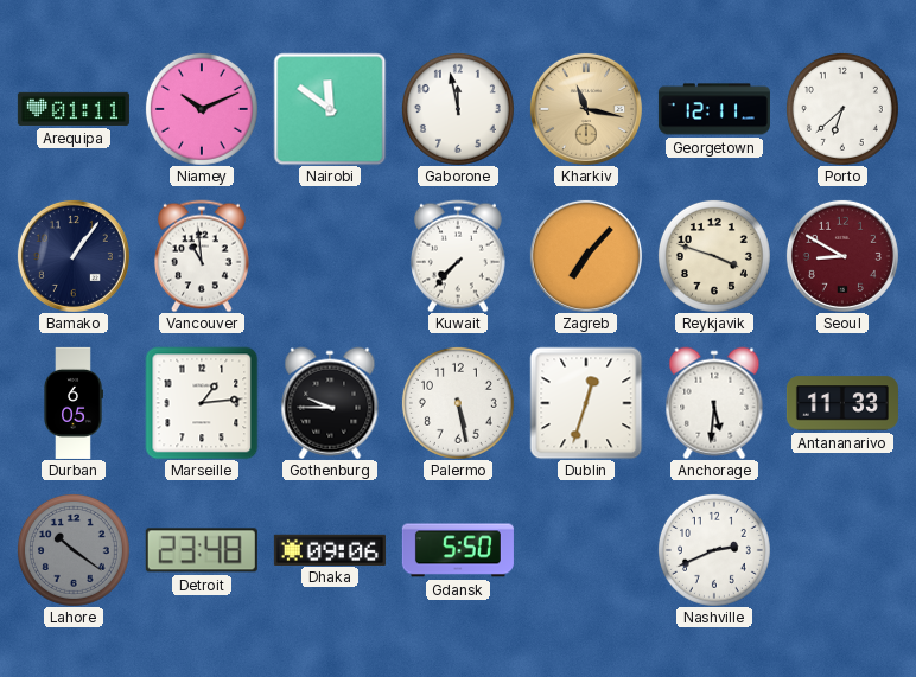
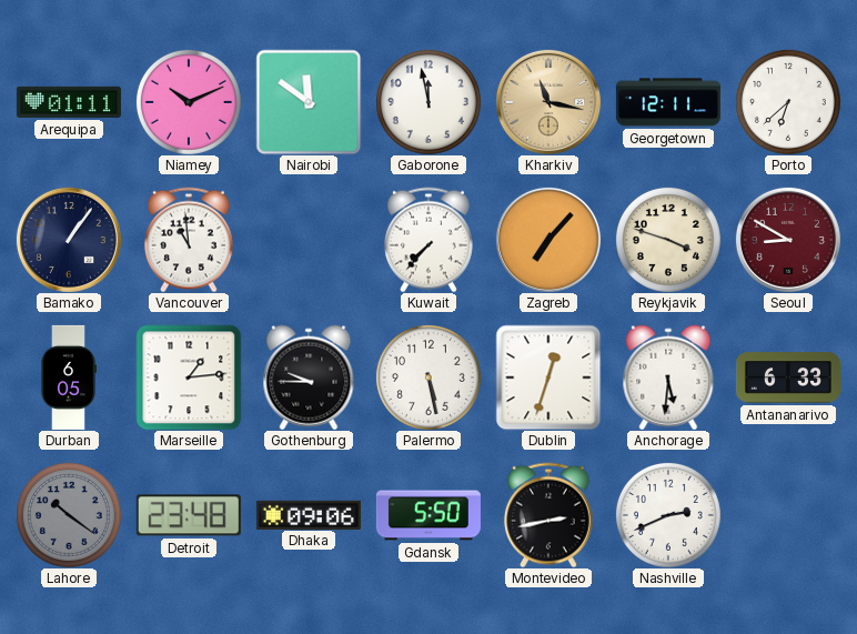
Antananarivo: 11:33 -> 6:33 (788, 378)
Montevideo: none -> 2:43 (548, 515)
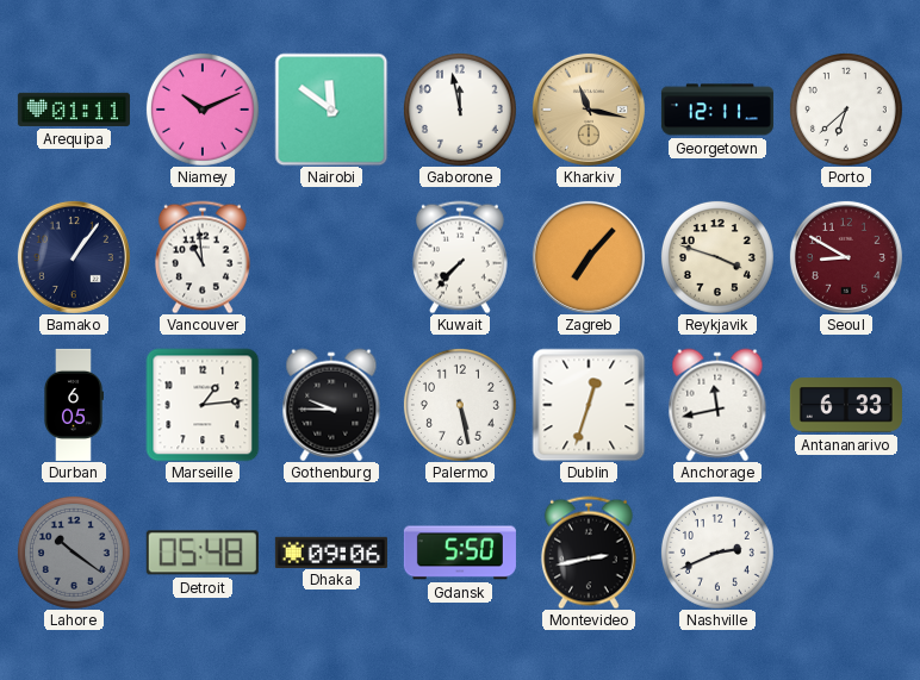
Anchorage: 5:31 -> 11:43 (717, 405)
Detroit: 23:48 -> 05:48 (203, 553)
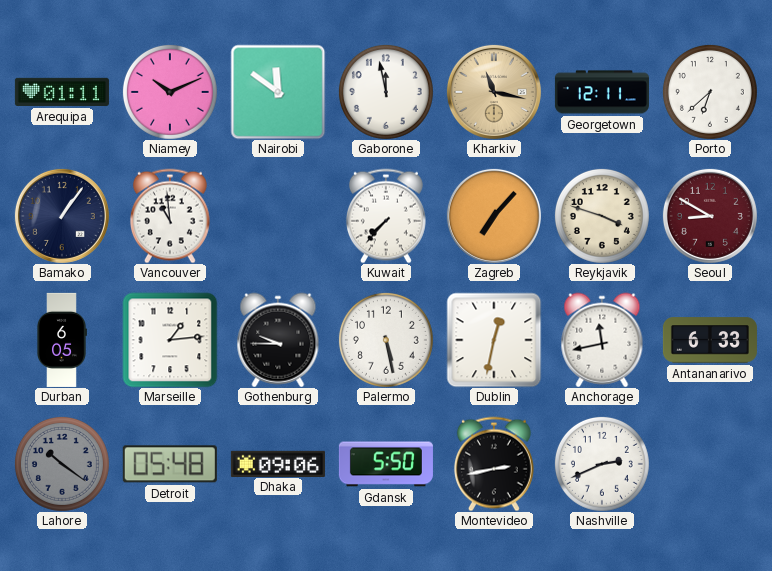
Dublin: 12:33 -> 12:32 (494, 340)
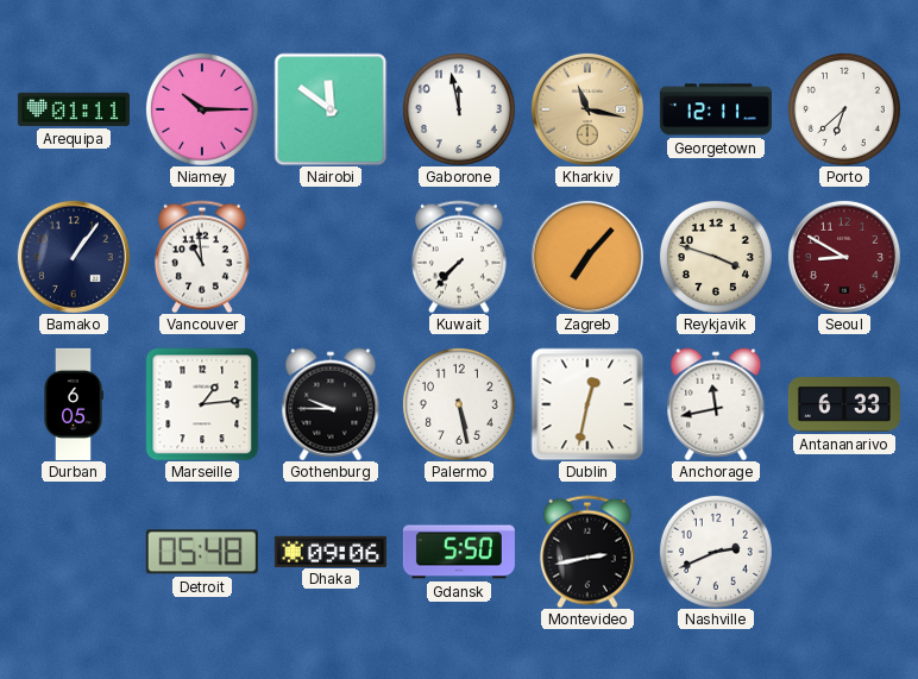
Niamey: 10:11 -> 10:15 (202, 109)
Lahore: 10:21 -> none (62, 464)
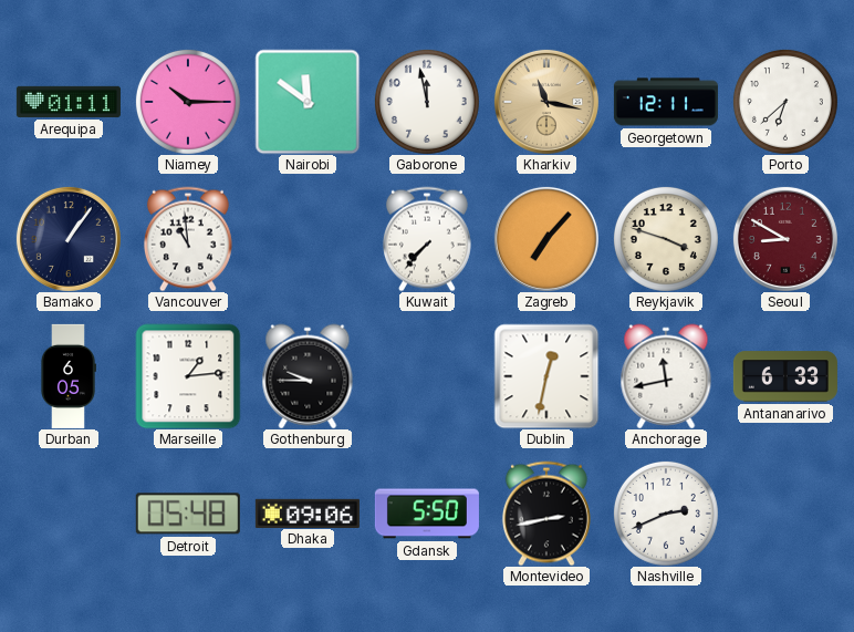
Palermo: 5:28 -> none (459, 404)
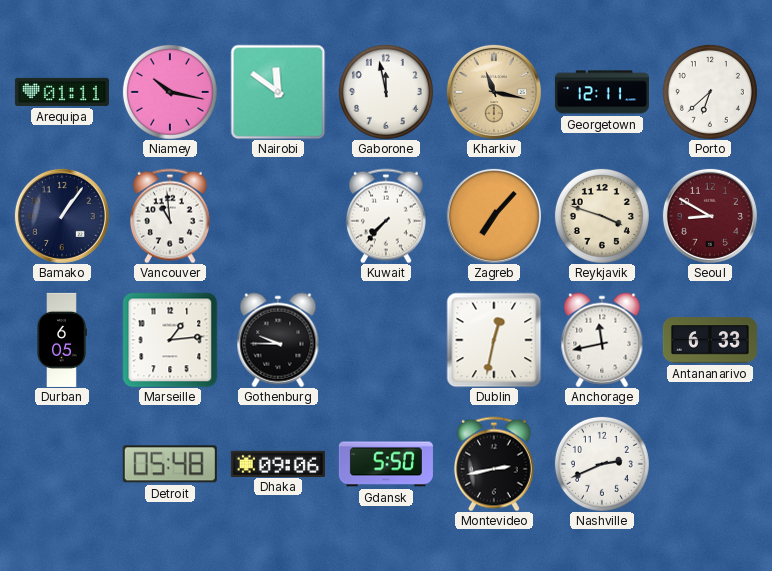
Niamey: 10:15 -> 10:17 (170, 92)
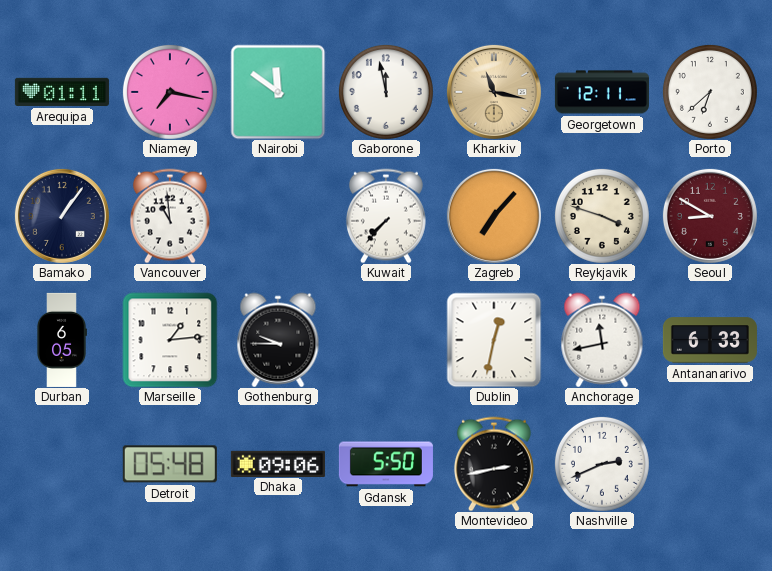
Niamey: 10:17 -> 7:17 (170, 92)
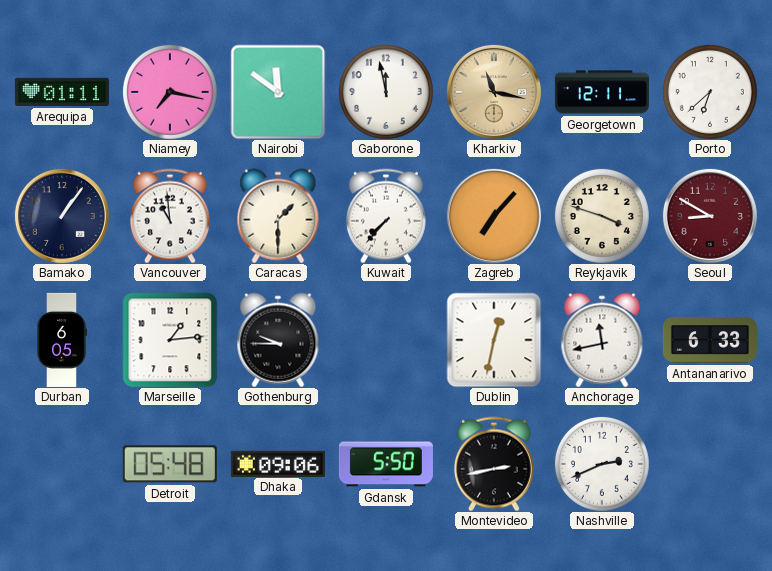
Caracas: none -> 1:30 (278, 216)
